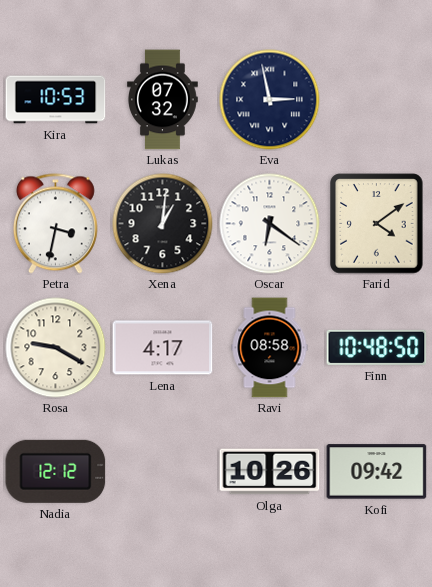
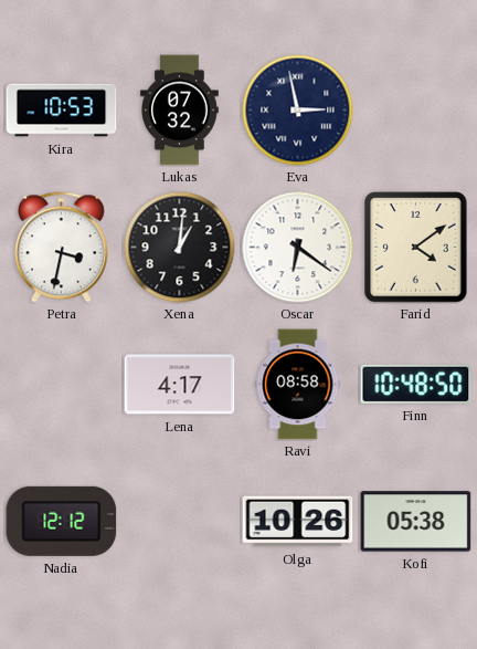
Rosa: 9:20 -> none (56, 348)
Kofi: 09:42 -> 05:38 (416, 522)
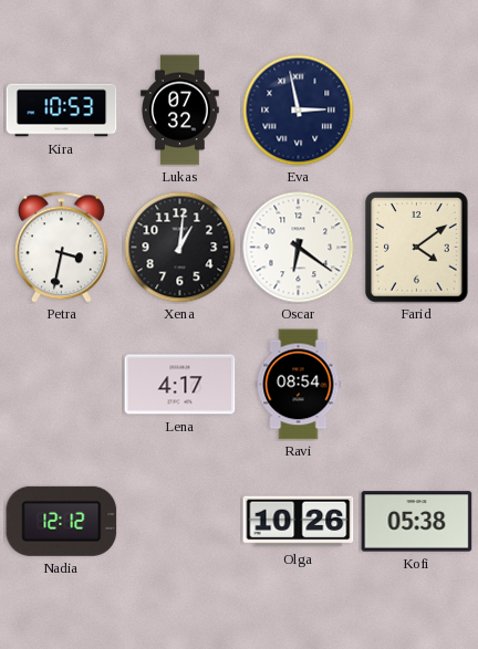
Ravi: 08:58 -> 08:54 (299, 385)
Finn: 10:48 -> none (416, 384)
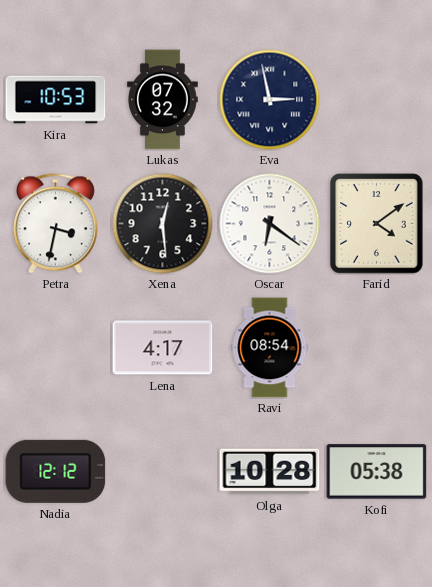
Xena: 1:01 -> 12:29 (163, 224)
Olga: 10:26 -> 10:28 (270, 472)
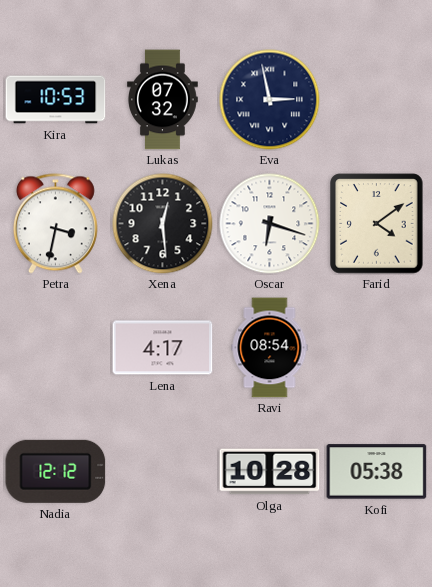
Oscar: 6:21 -> 6:18 (270, 224)
